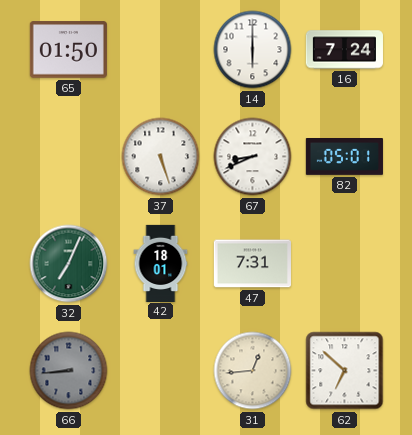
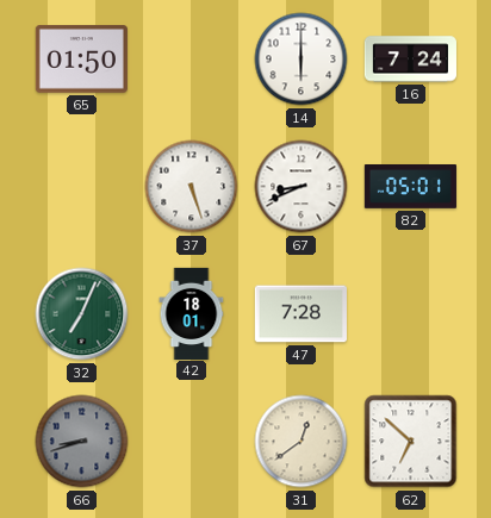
47: 7:31 -> 7:28 (300, 314)
66: 8:44 -> 8:42 (82, 442)
31: 12:44 -> 12:39 (302, 442)
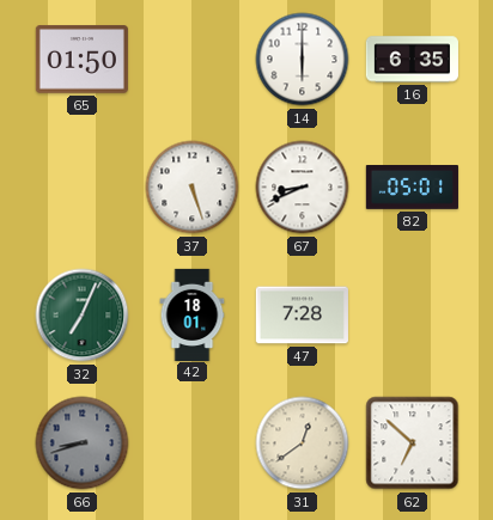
16: 7:24 -> 6:35 (412, 60)
